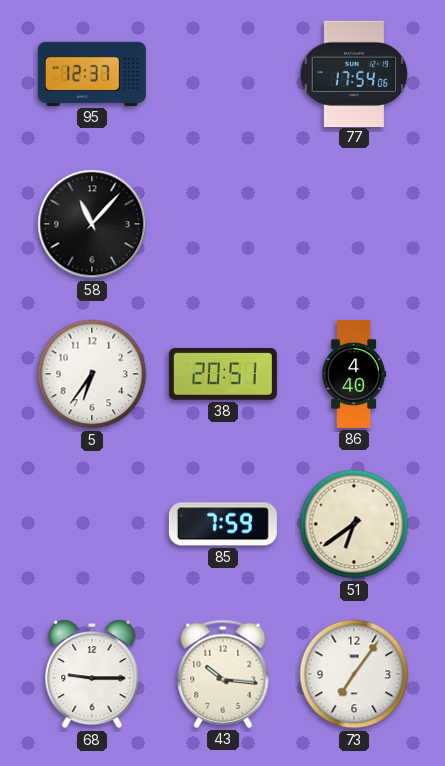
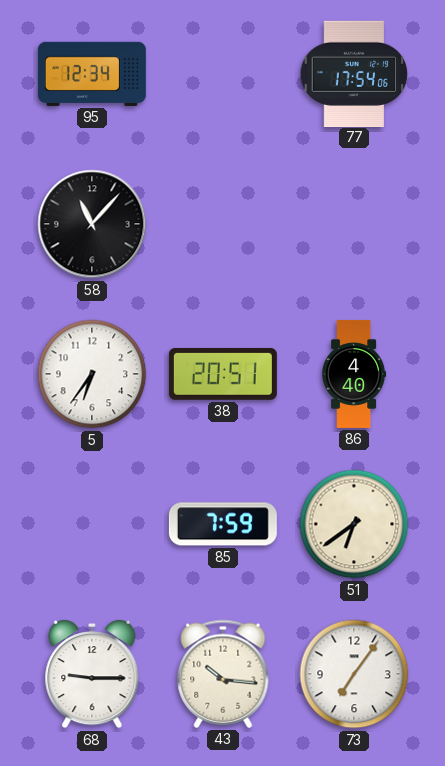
95: 12:37 -> 12:34 (92, 74)
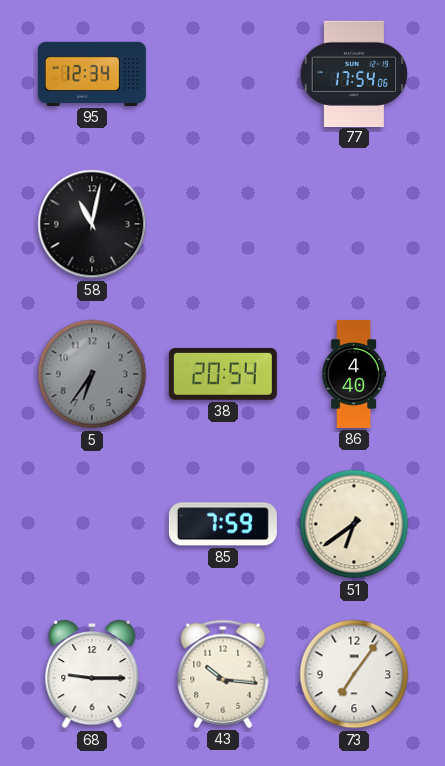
58: 11:07 -> 11:02 (92, 224)
5 dial: white -> grey (92, 374)
38: 20:51 -> 20:54 (223, 374)
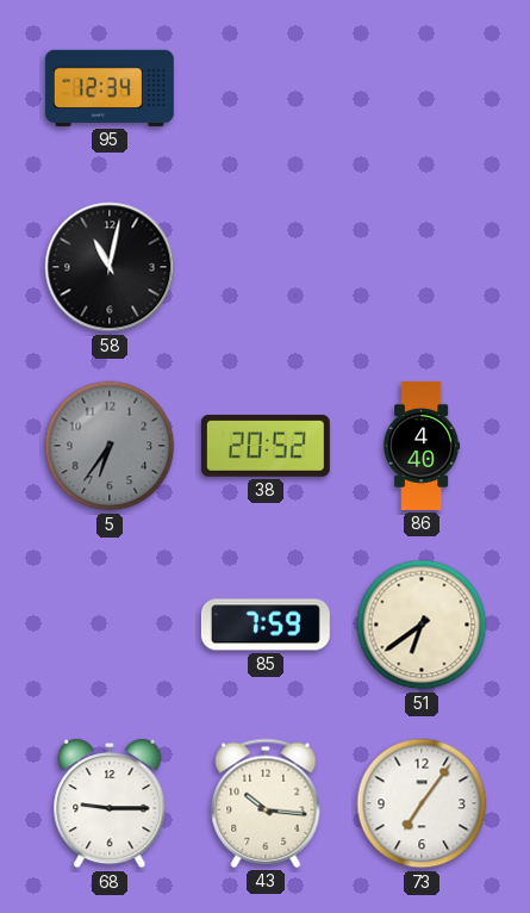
77: 17:54 -> none (354, 73)
38: 20:54 -> 20:52 (266, 446)
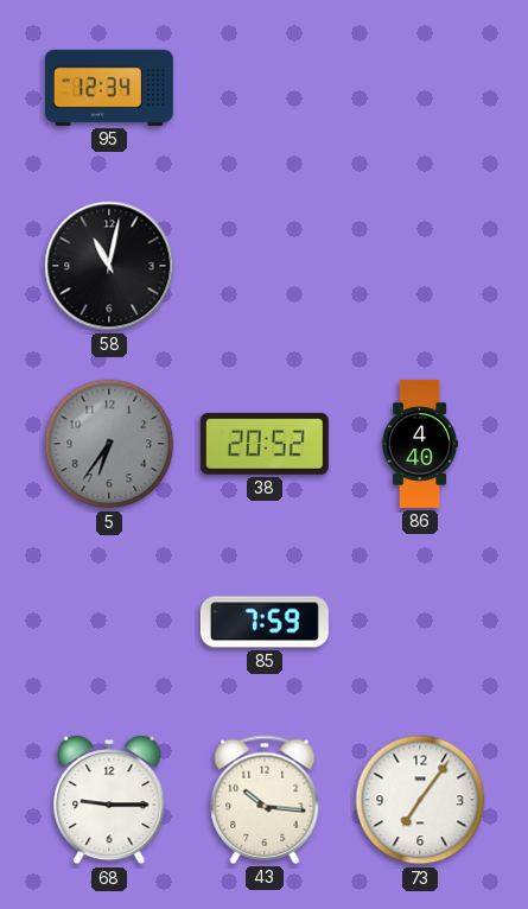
51: 6:39 -> none (422, 625)
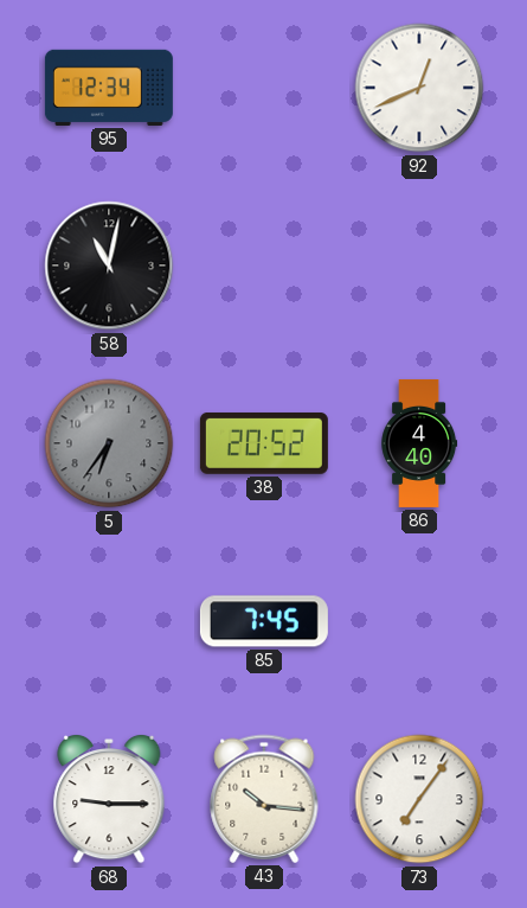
92: none -> 12:41 (419, 88)
85: 7:59 -> 7:45 (264, 621)
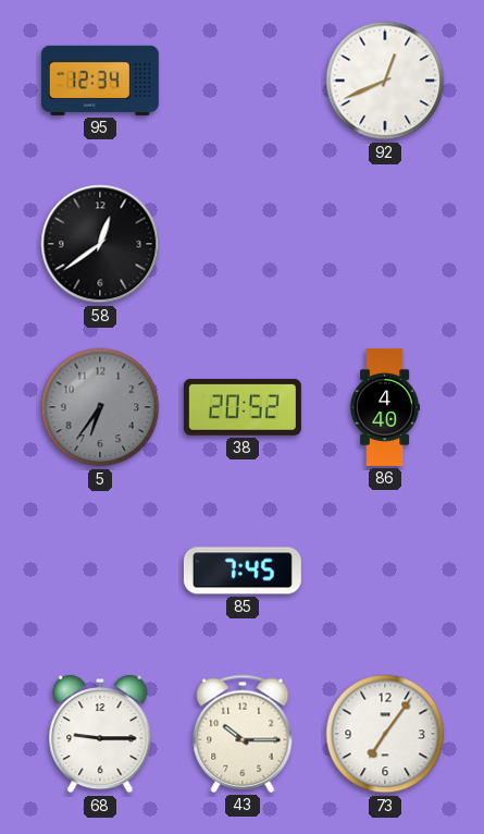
58: 11:02 -> 12:39 (100, 244)
43: 10:16 -> 10:15 (243, 734)
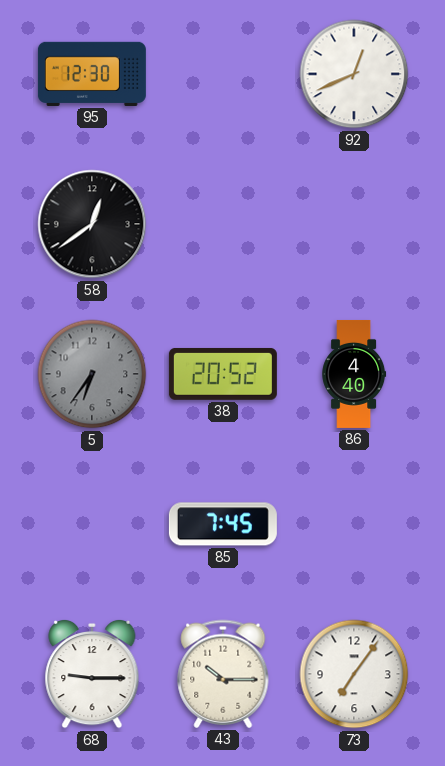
95: 12:34 -> 12:30 (92, 74)
